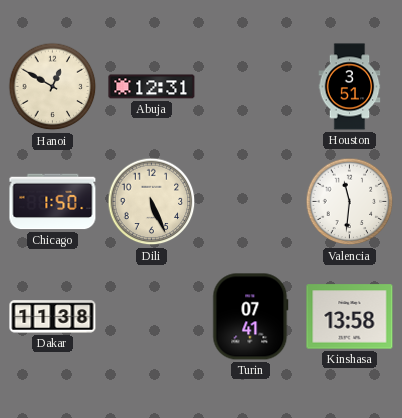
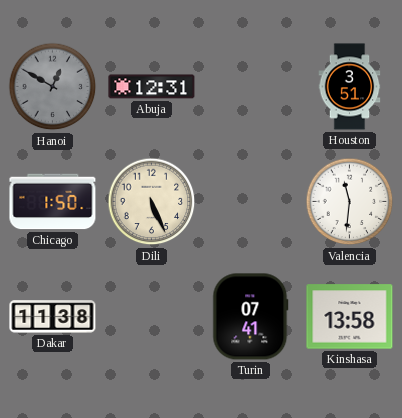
Hanoi dial: cream -> grey (53, 87)
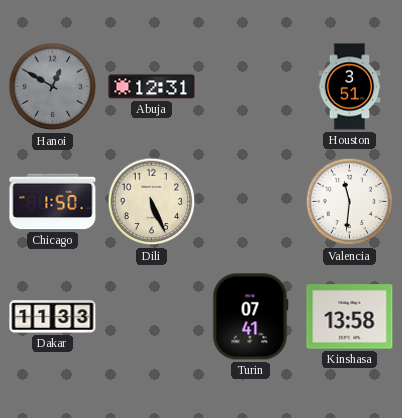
Dakar: 11:38 -> 11:33 (53, 317)
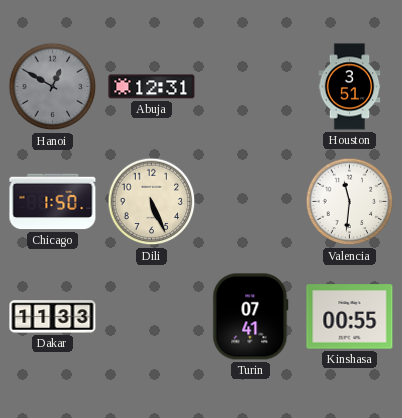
Kinshasa: 13:58 -> 00:55 (350, 317)
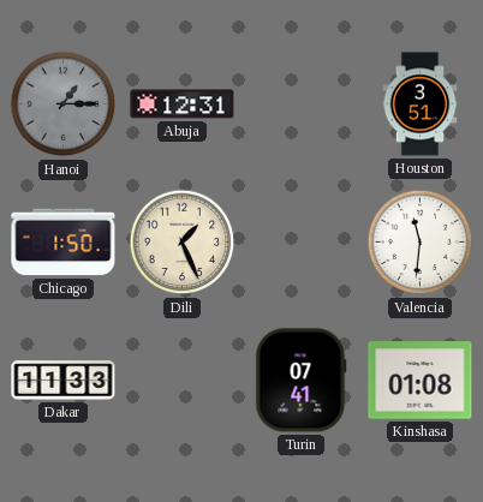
Hanoi: 12:50 -> 1:15 (64, 104)
Dili: 5:26 -> 1:26 (183, 243)
Kinshasa: 00:55 -> 01:08 (421, 381)
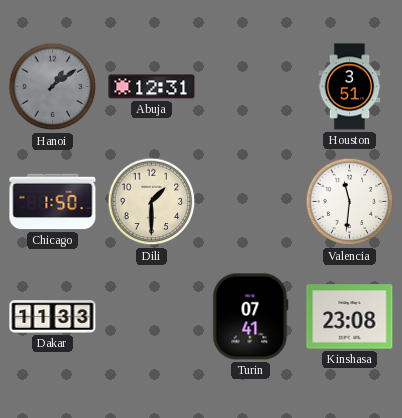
Hanoi: 1:15 -> 1:09 (53, 87)
Dili: 1:26 -> 1:30 (152, 202)
Kinshasa: 01:08 -> 23:08 (350, 317)
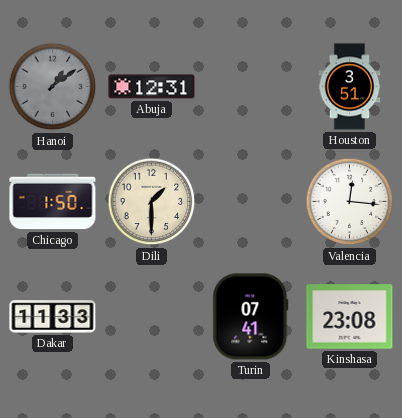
Valencia: 11:31 -> 12:16 (350, 202)
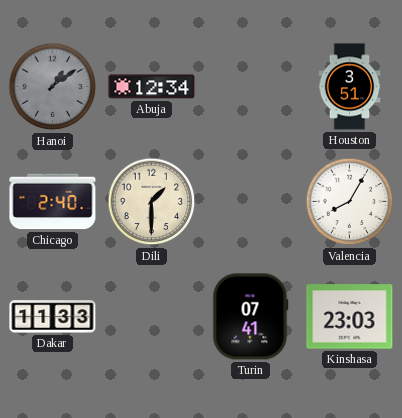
Abuja: 12:31 -> 12:34 (152, 87)
Chicago: 1:50 -> 2:40 (53, 202)
Valencia: 12:16 -> 8:05 (350, 202)
Kinshasa: 23:08 -> 23:03 (350, 317)
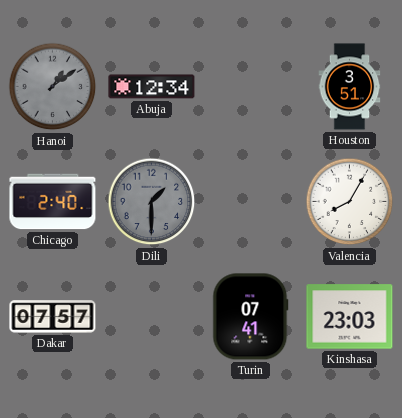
Dili dial: cream -> grey (152, 202)
Dakar: 11:33 -> 07:57 (53, 317)
